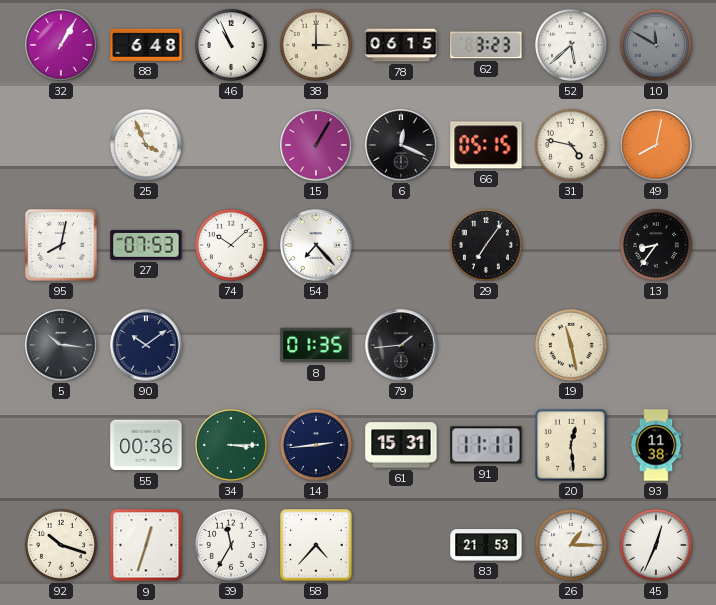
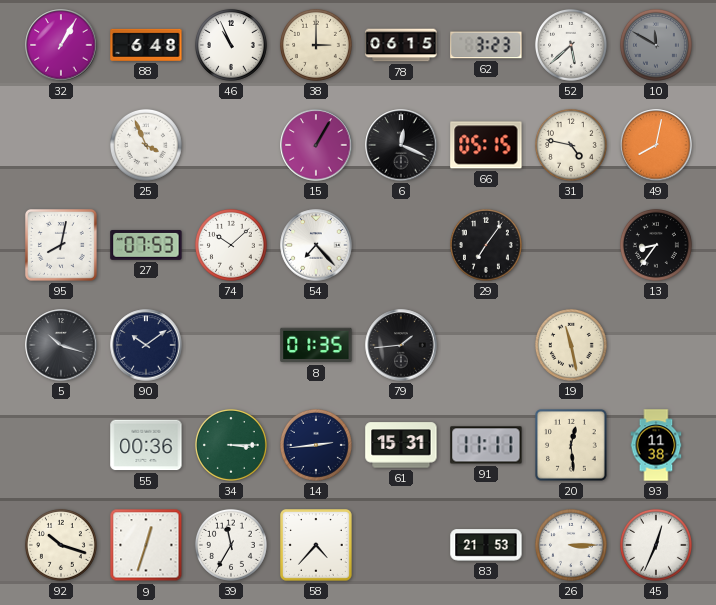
5: 10:16 -> 10:18 (61, 345)
26: 1:15 -> 3:15 (571, 545)
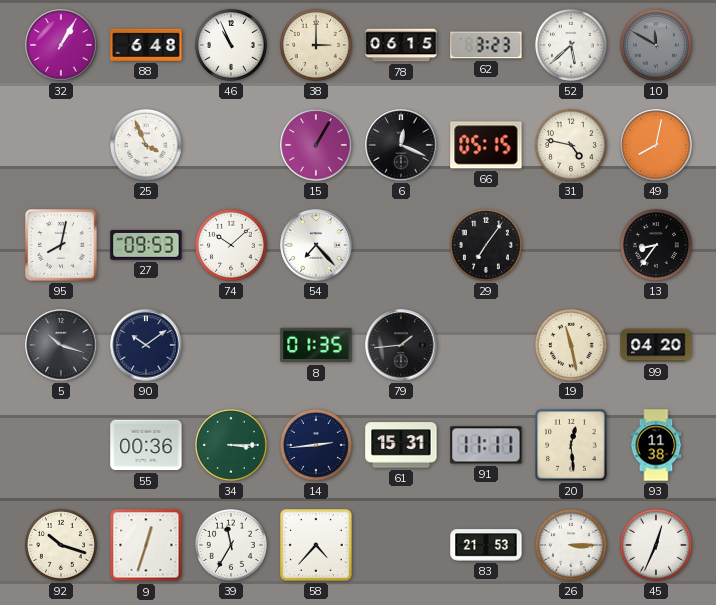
27: 07:53 -> 09:53 (146, 245)
99: none -> 04:20 (656, 345)
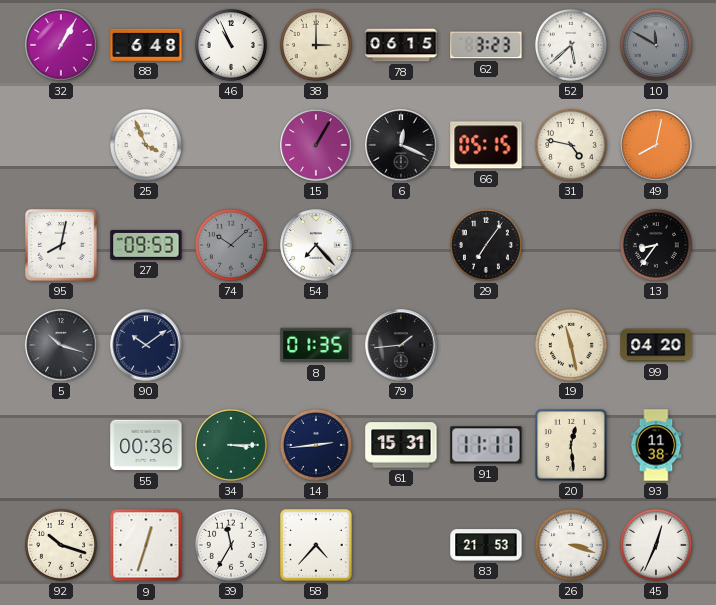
74 dial: white -> grey (231, 245)
26: 3:15 -> 3:18 (571, 545)
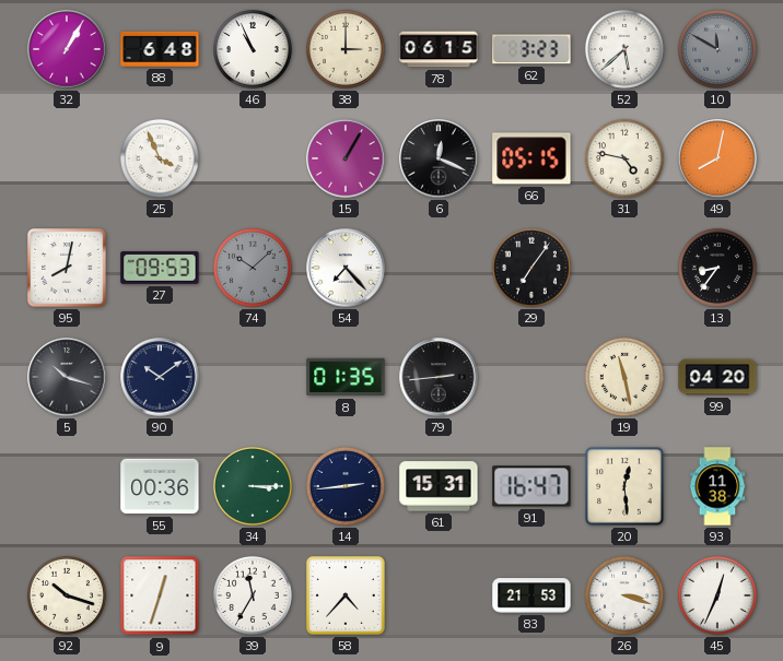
79: 1:44 -> 2:44 (439, 377)
91: 11:11 -> 16:47 (531, 486)
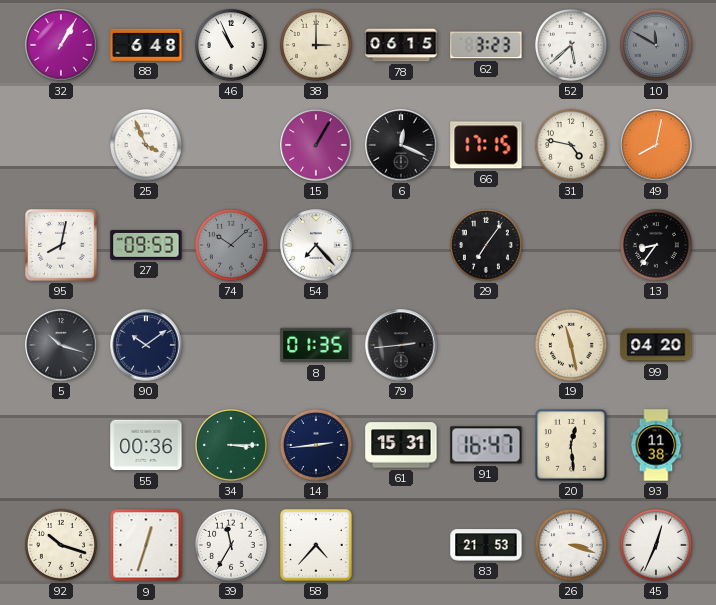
66: 05:15 -> 17:15 (486, 145)
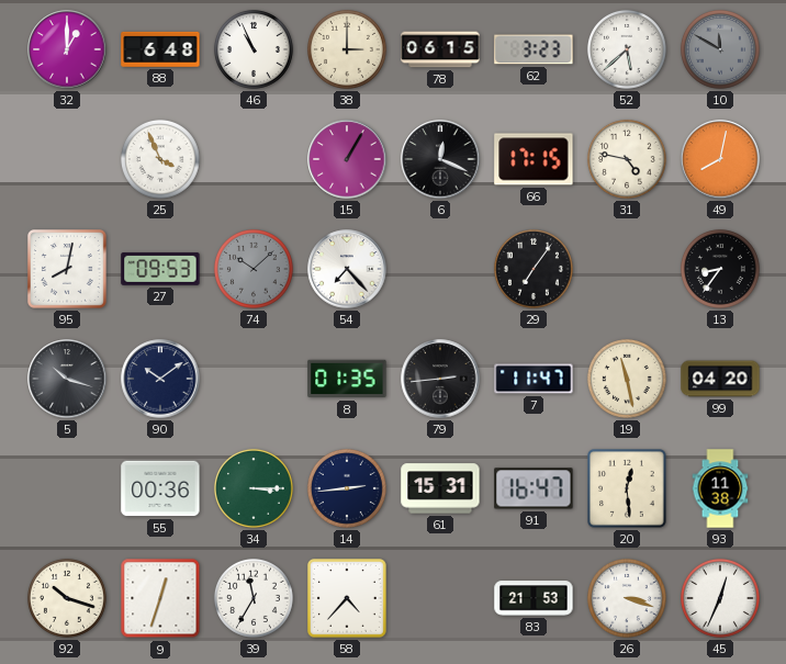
32: 1:05 -> 1:00 (67, 49)
7: none -> 11:47 (534, 379)
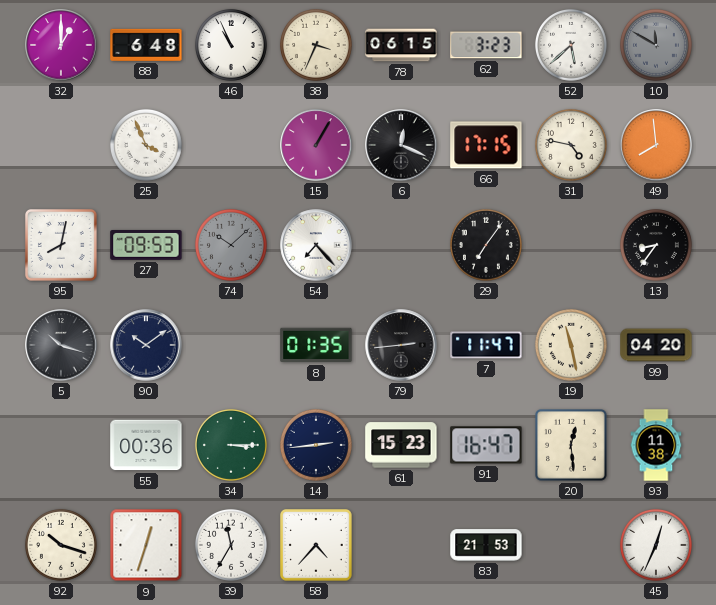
38: 3:00 -> 3:34 (316, 45)
49: 8:02 -> 7:59 (656, 145)
61: 15:31 -> 15:23 (401, 445)
26: 3:18 -> none (627, 598)
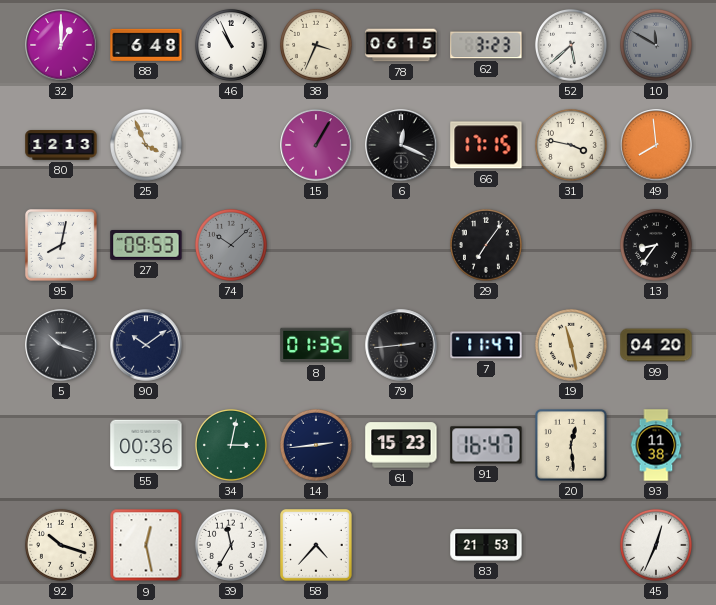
80: none -> 12:13 (61, 145)
31: 4:47 -> 3:47 (571, 145)
54: 7:23 -> none (316, 245)
34: 3:15 -> 3:02 (231, 445)
9: 12:33 -> 12:28 (146, 545)
